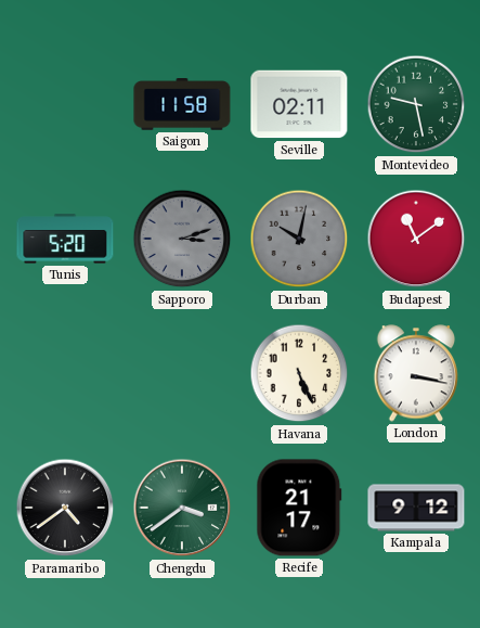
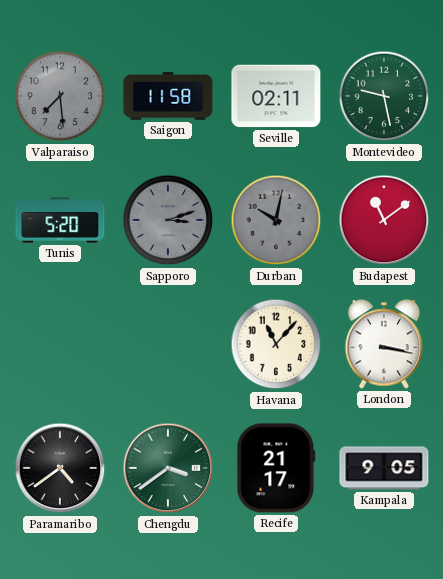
Valparaiso: none -> 7:29 (60, 96)
Havana: 5:26 -> 11:07 (276, 344)
Kampala: 9:12 -> 9:05 (384, 468)
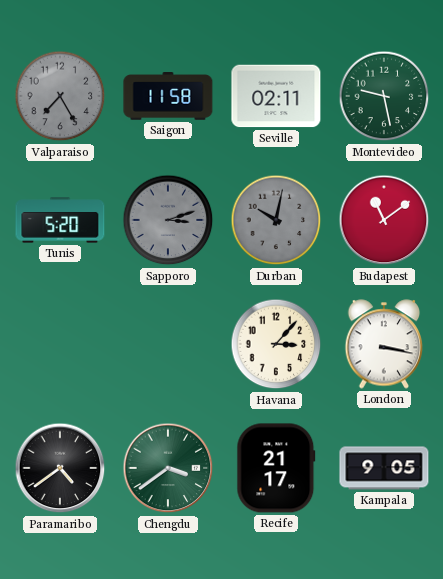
Valparaiso: 7:29 -> 7:25 (60, 96)
Havana: 11:07 -> 3:07 (276, 344)
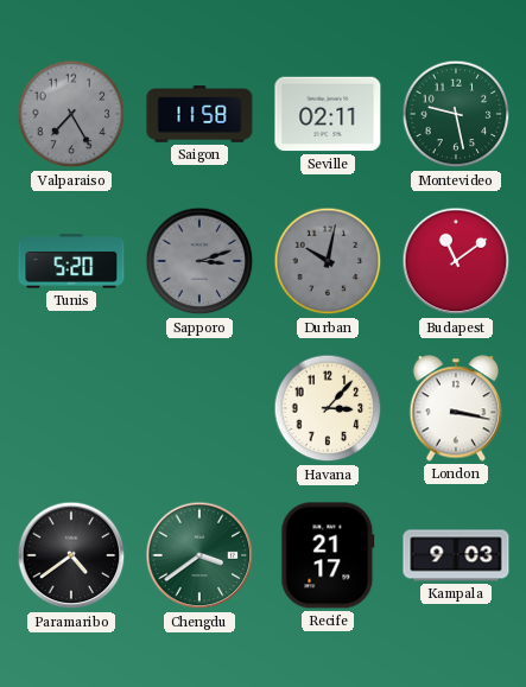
Kampala: 9:05 -> 9:03 (456, 555)
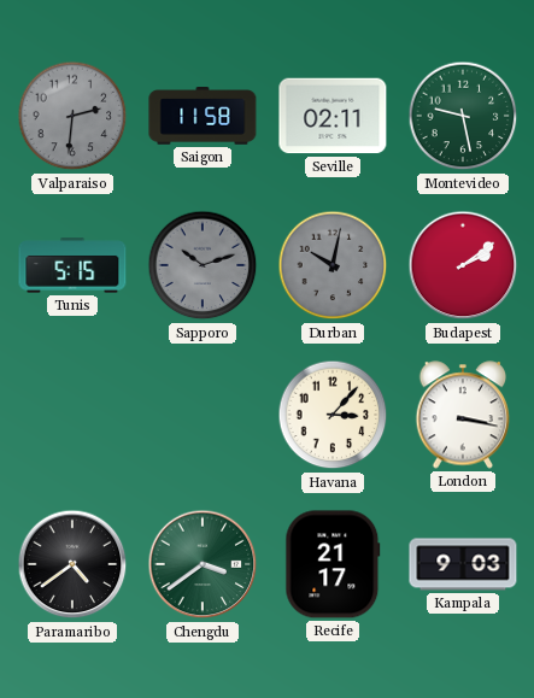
Valparaiso: 7:25 -> 2:31 (72, 116)
Tunis: 5:20 -> 5:15 (72, 265)
Sapporo: 3:12 -> 10:12 (203, 265)
Budapest: 11:09 -> 2:09 (463, 265)
